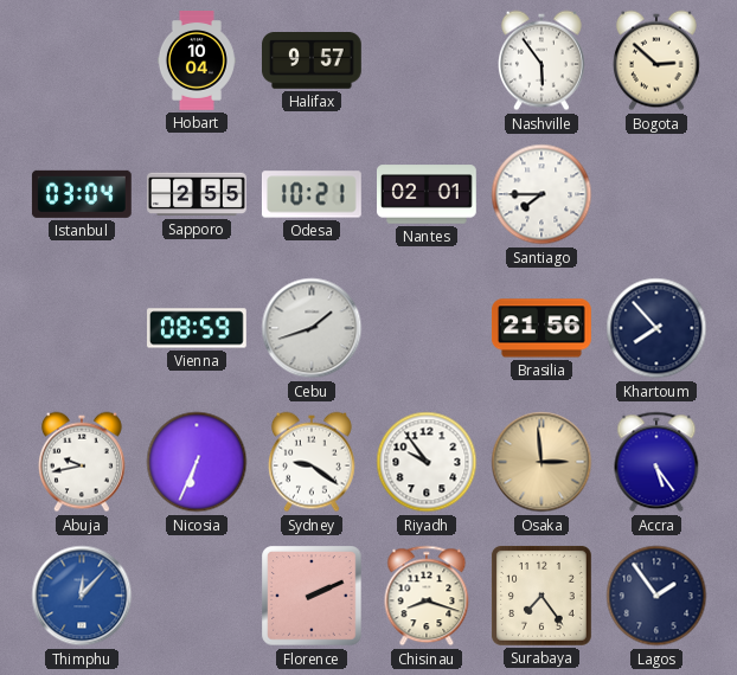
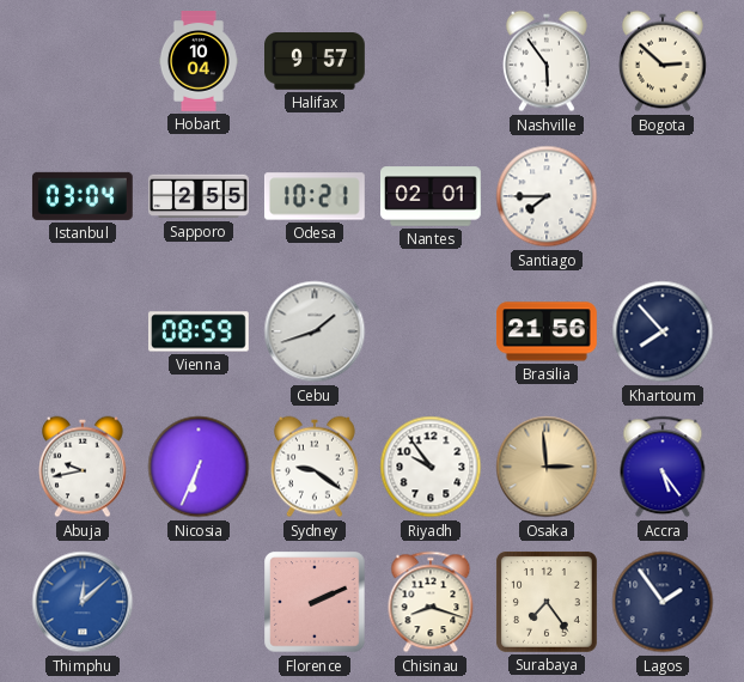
Thimphu: 12:07 -> 12:08 (83, 602)
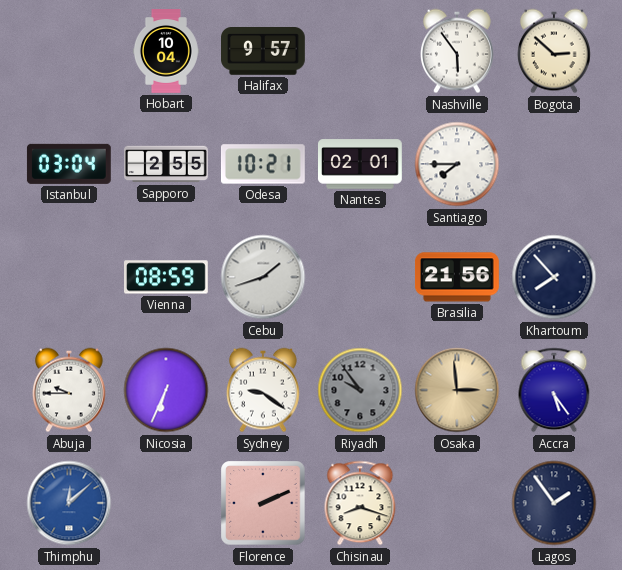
Abuja: 9:43 -> 9:45 (69, 390)
Riyadh dial: white -> grey (360, 390)
Surabaya: 7:24 -> none (547, 602)
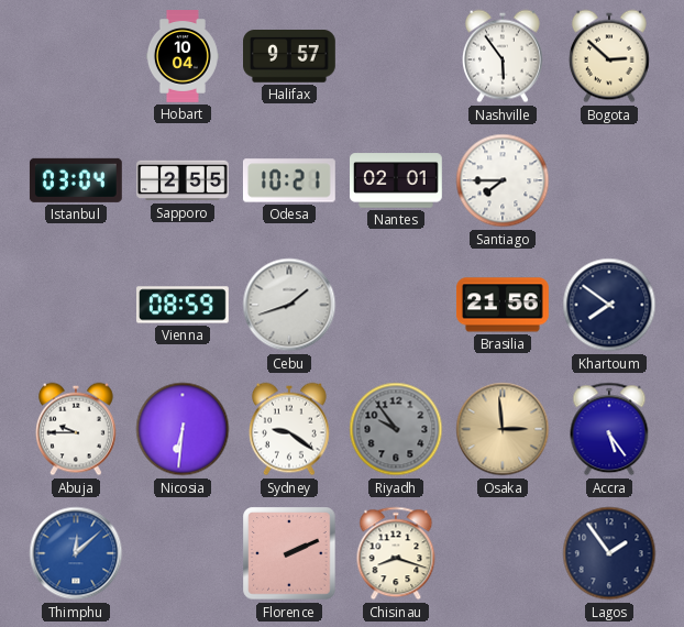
Khartoum: 7:53 -> 7:51 (609, 305)
Nicosia: 6:34 -> 6:31 (183, 429)
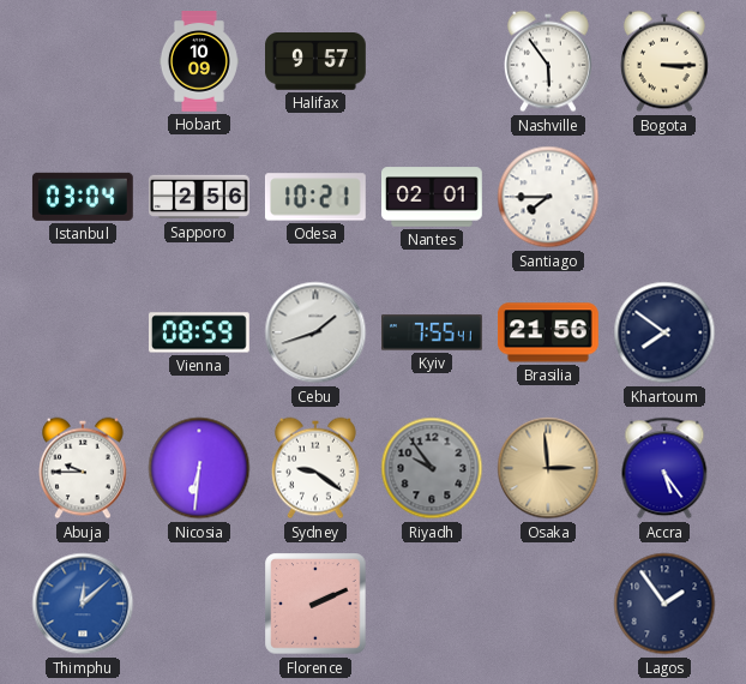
Hobart: 10:04 -> 10:09 (199, 61)
Bogota: 2:52 -> 3:15 (664, 61)
Sapporo: 2:55 -> 2:56 (200, 197)
Kyiv: none -> 7:55 (433, 332)
Chisinau: 8:18 -> none (396, 553)
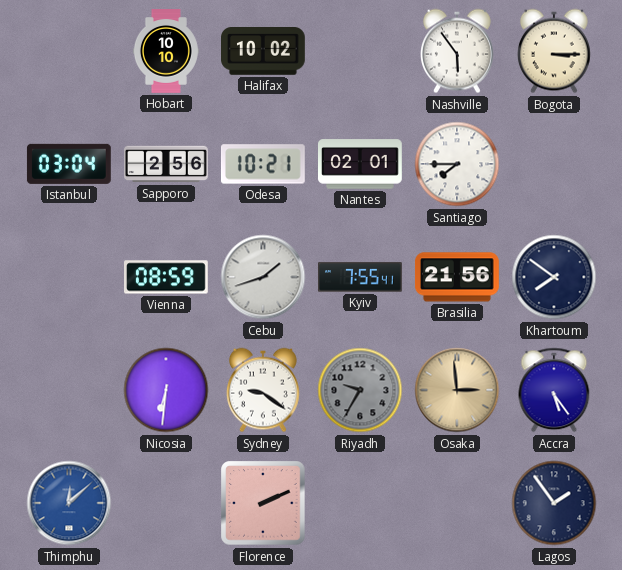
Hobart: 10:09 -> 10:10 (166, 51)
Halifax: 9:57 -> 10:02 (264, 52)
Abuja: 9:45 -> none (83, 468)
Riyadh: 9:54 -> 9:35 (360, 390)
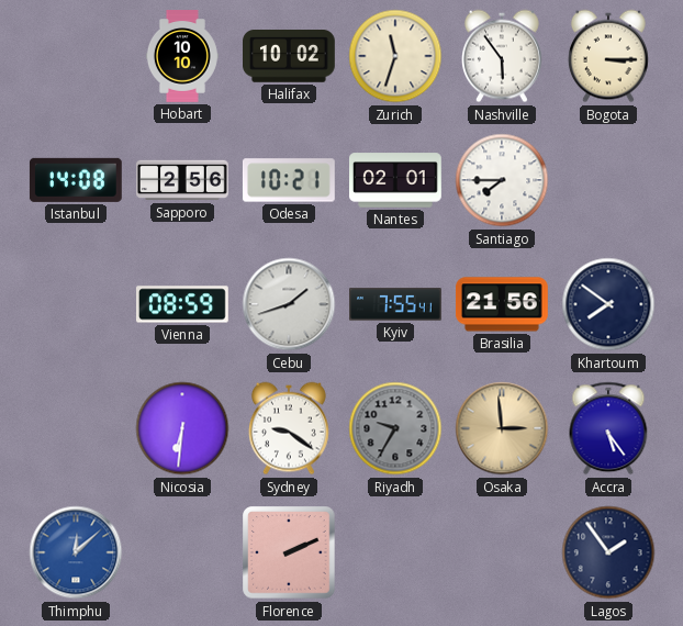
Zurich: none -> 11:33 (395, 56)
Istanbul: 03:04 -> 14:08 (76, 180)
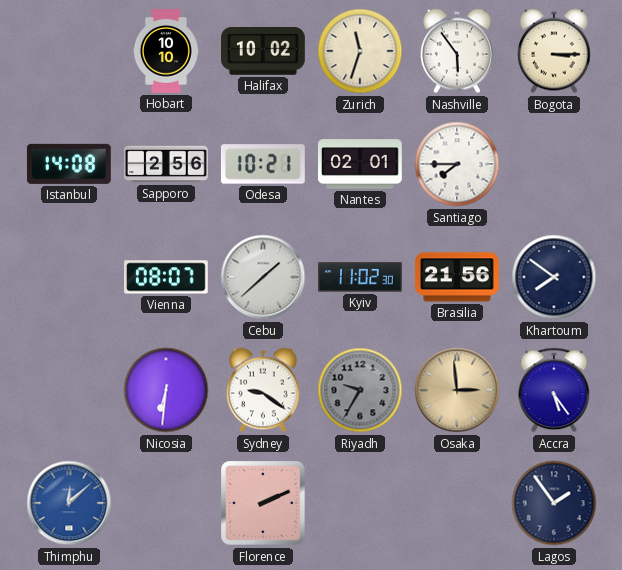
Vienna: 08:59 -> 08:07 (167, 277)
Cebu: 1:42 -> 1:38 (263, 277)
Kyiv: 7:55 -> 11:02 (361, 277)
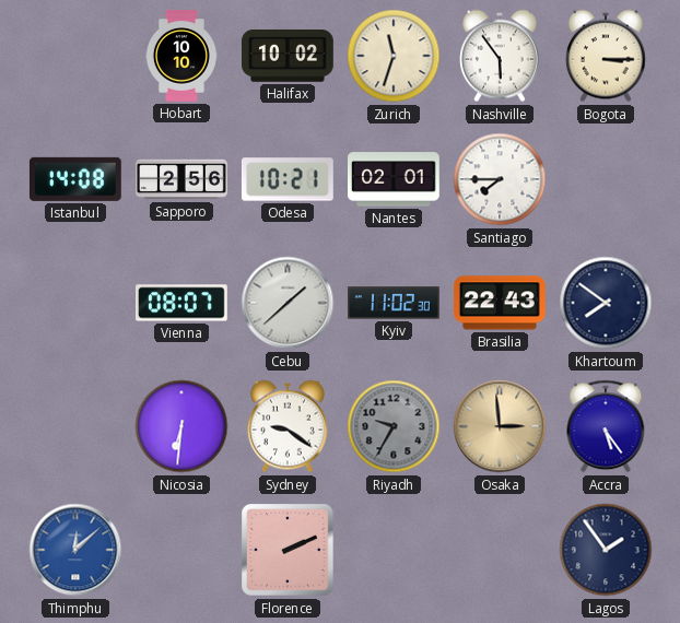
Brasilia: 21:56 -> 22:43 (500, 303)
